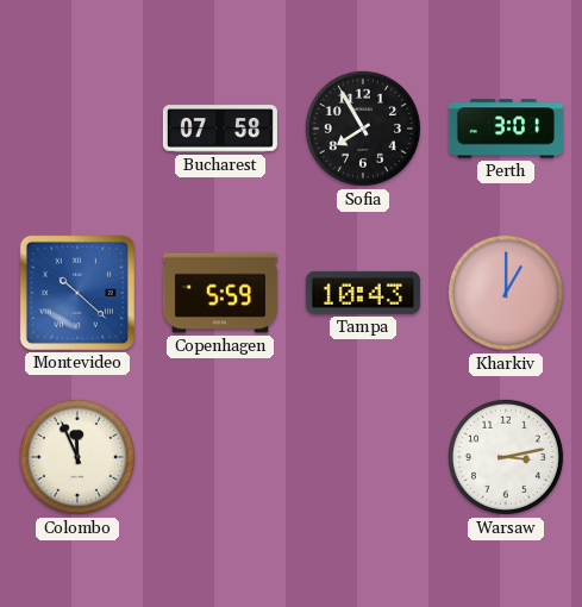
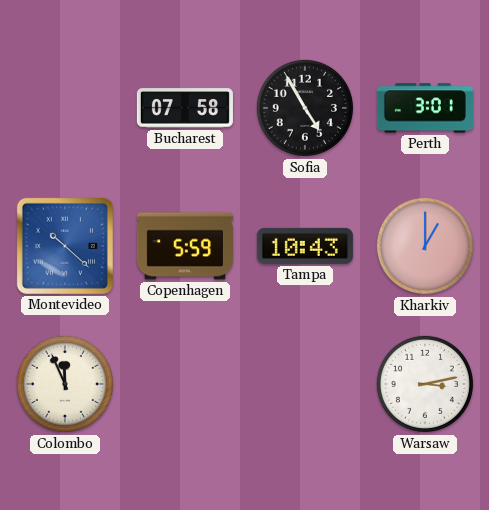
Sofia: 7:55 -> 4:55 (305, 108)
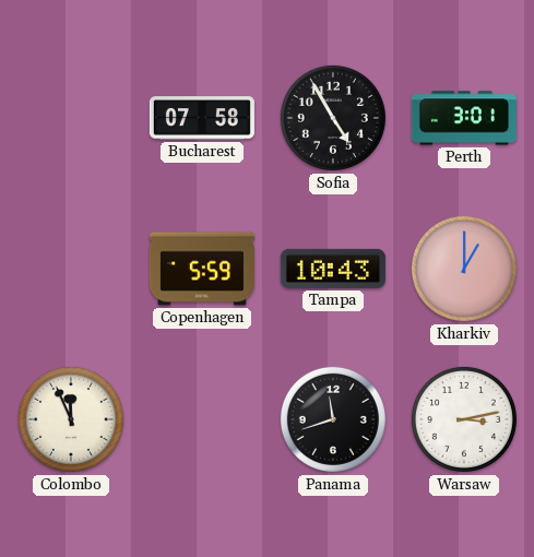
Montevideo: 10:22 -> none (65, 246)
Panama: none -> 11:42 (333, 419)
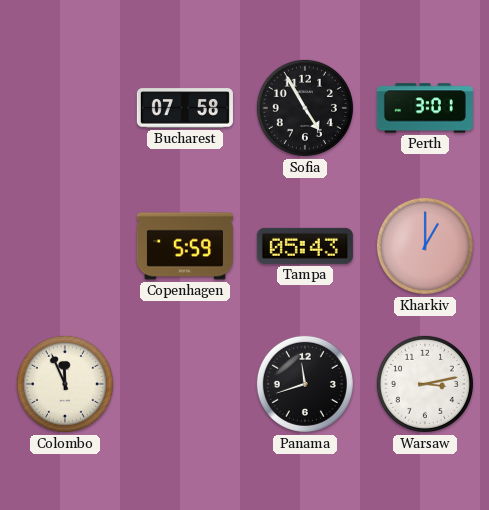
Tampa: 10:43 -> 05:43 (305, 246)
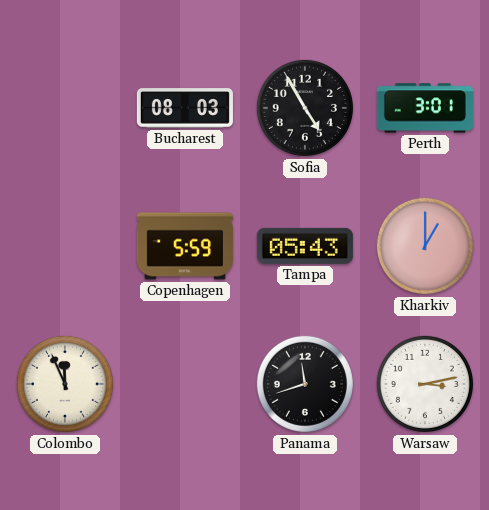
Bucharest: 07:58 -> 08:03 (185, 108)
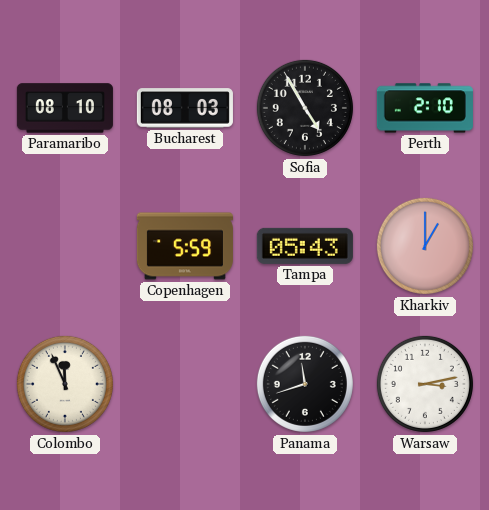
Paramaribo: none -> 08:10 (65, 108)
Perth: 3:01 -> 2:10 (425, 108)
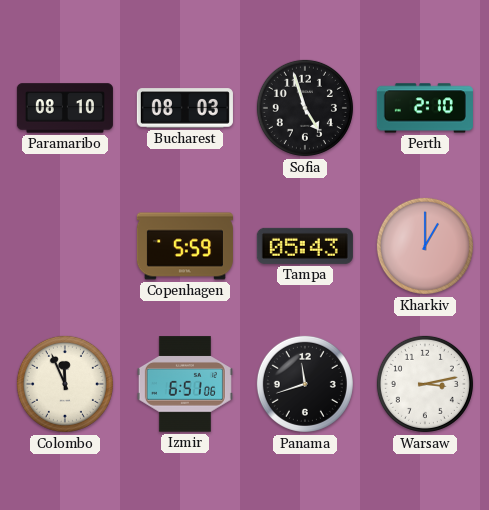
Sofia: 4:55 -> 4:57 (305, 108)
Izmir: none -> 6:51 (185, 384)
